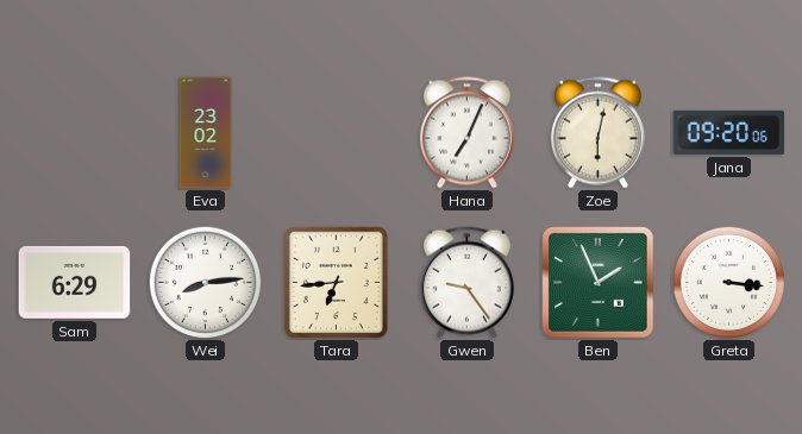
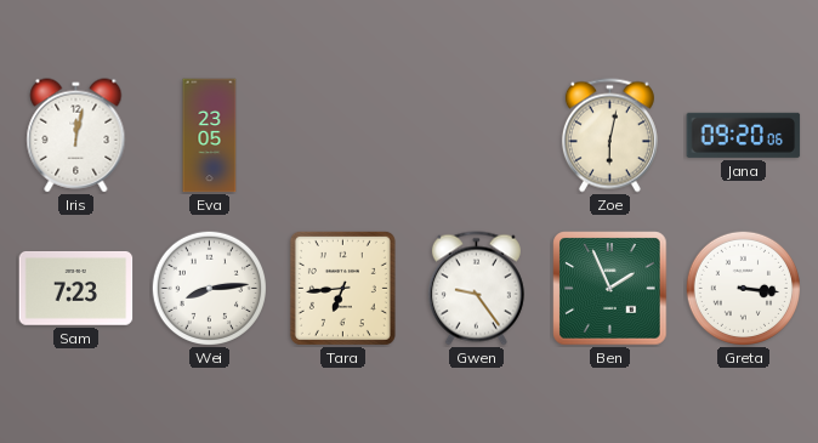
Iris: none -> 12:02 (76, 136)
Eva: 23:02 -> 23:05 (210, 136)
Hana: 7:04 -> none (466, 133)
Sam: 6:29 -> 7:23 (76, 288)
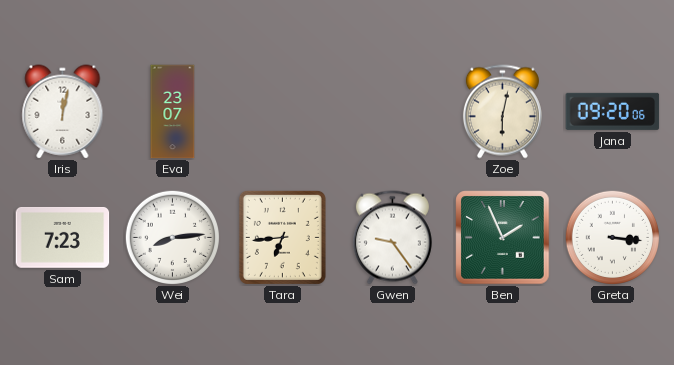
Eva: 23:05 -> 23:07 (173, 112)
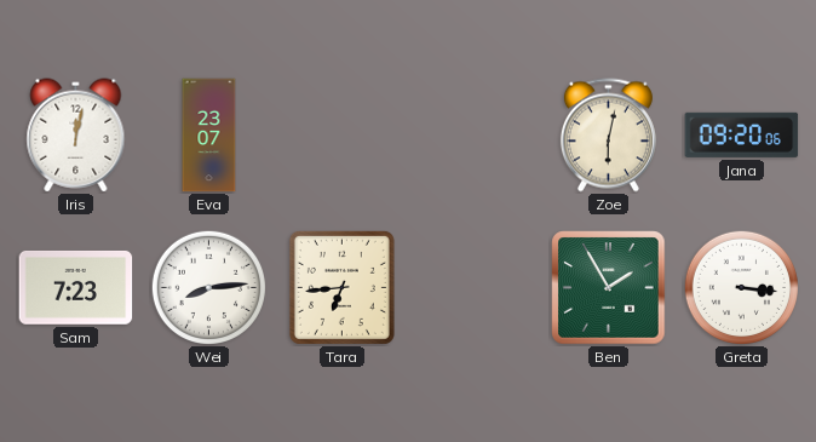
Gwen: 9:24 -> none (392, 238)
Ben: 1:56 -> 1:55 (609, 288)
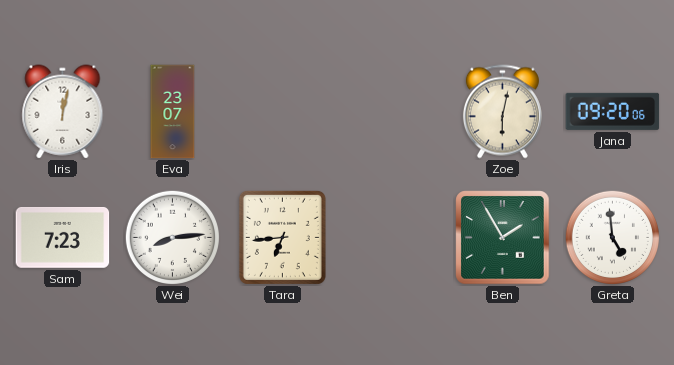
Greta: 3:16 -> 4:59 (612, 237)
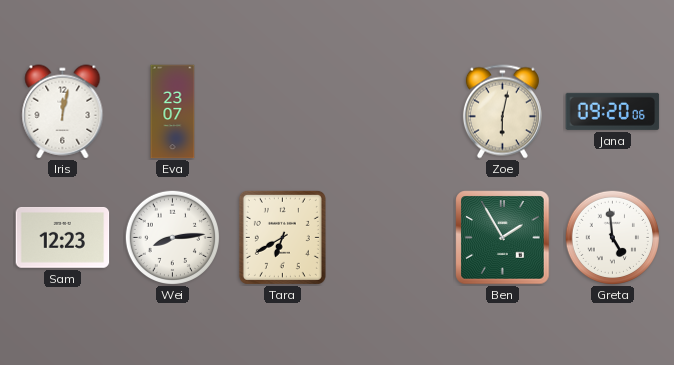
Sam: 7:23 -> 12:23 (63, 237)
Tara: 6:44 -> 6:40 (282, 237)
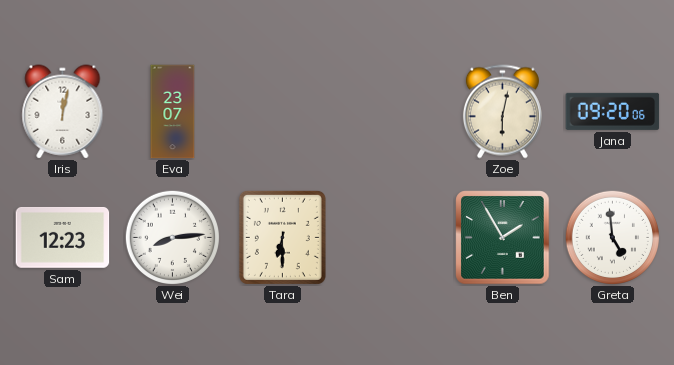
Tara: 6:40 -> 6:30 (282, 237)
